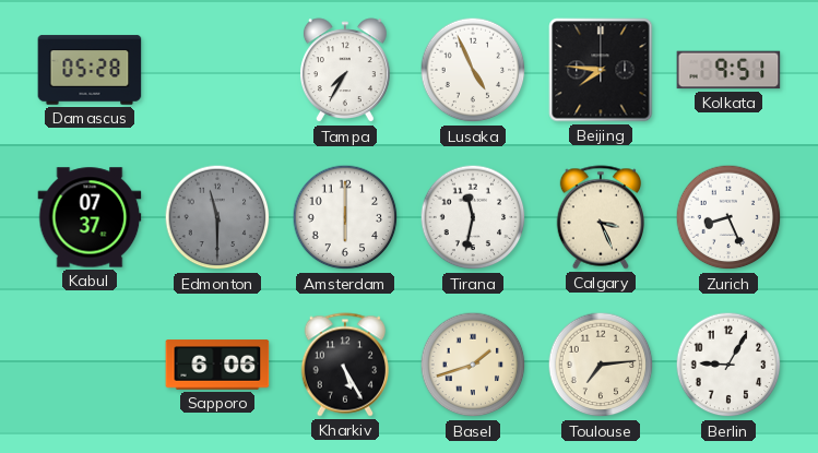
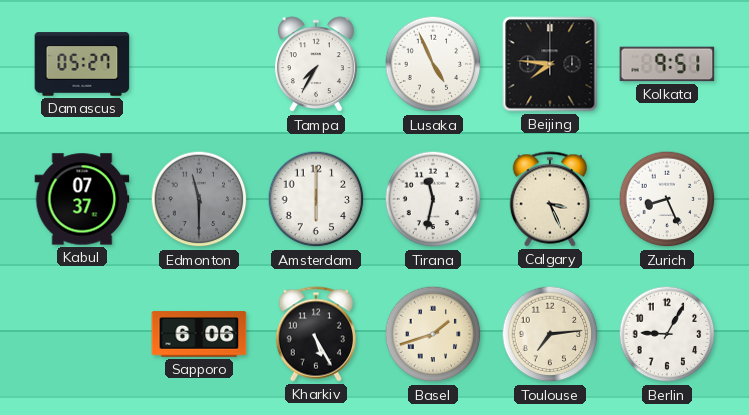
Damascus: 05:28 -> 05:27 (82, 64)
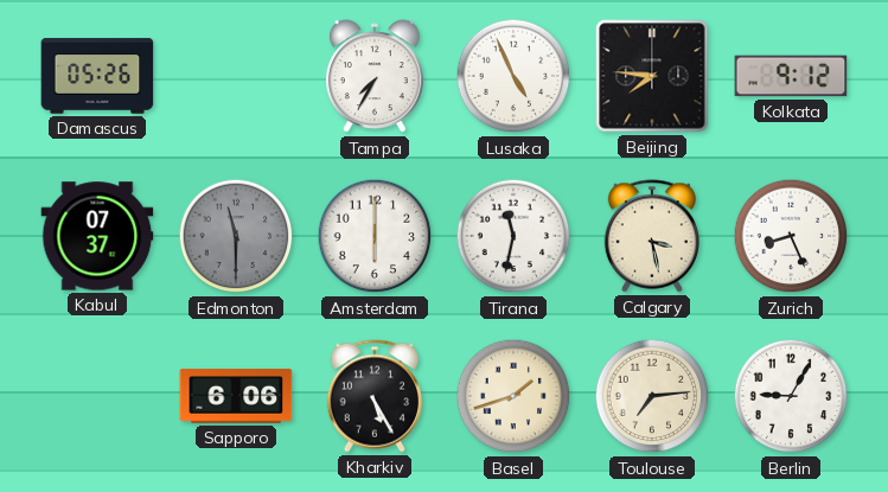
Damascus: 05:27 -> 05:26 (97, 76)
Kolkata: 9:51 -> 9:12 (791, 76)
Calgary: 3:26 -> 3:28 (651, 236)
